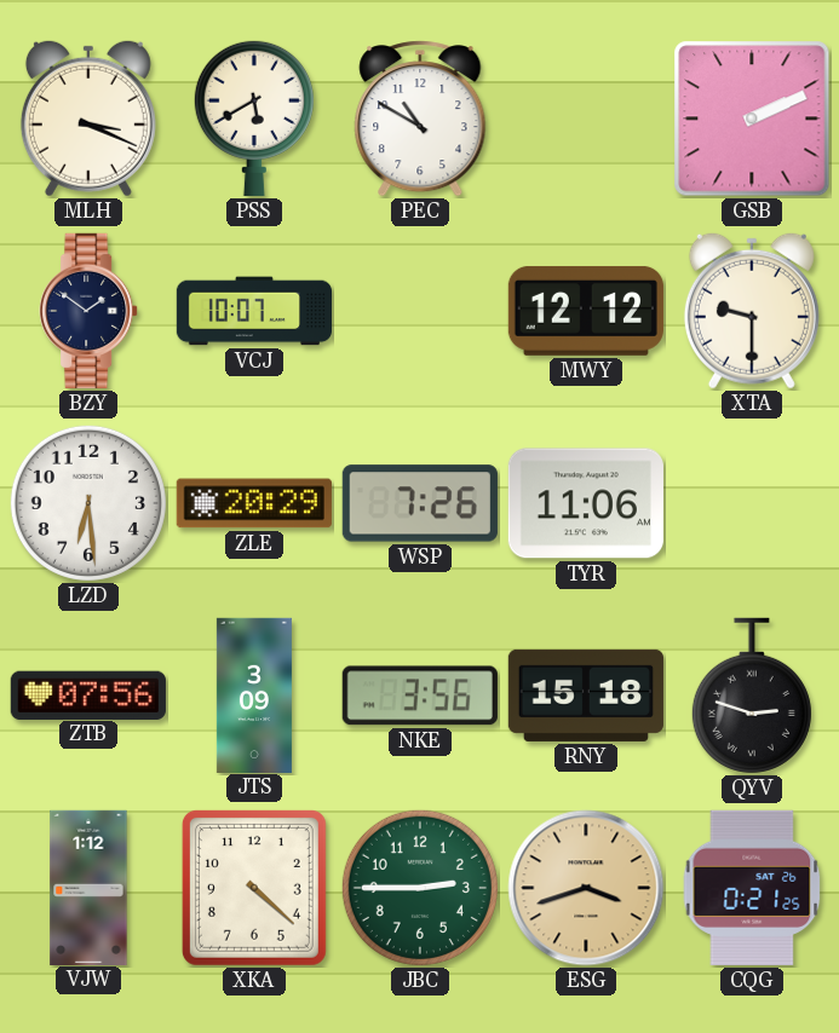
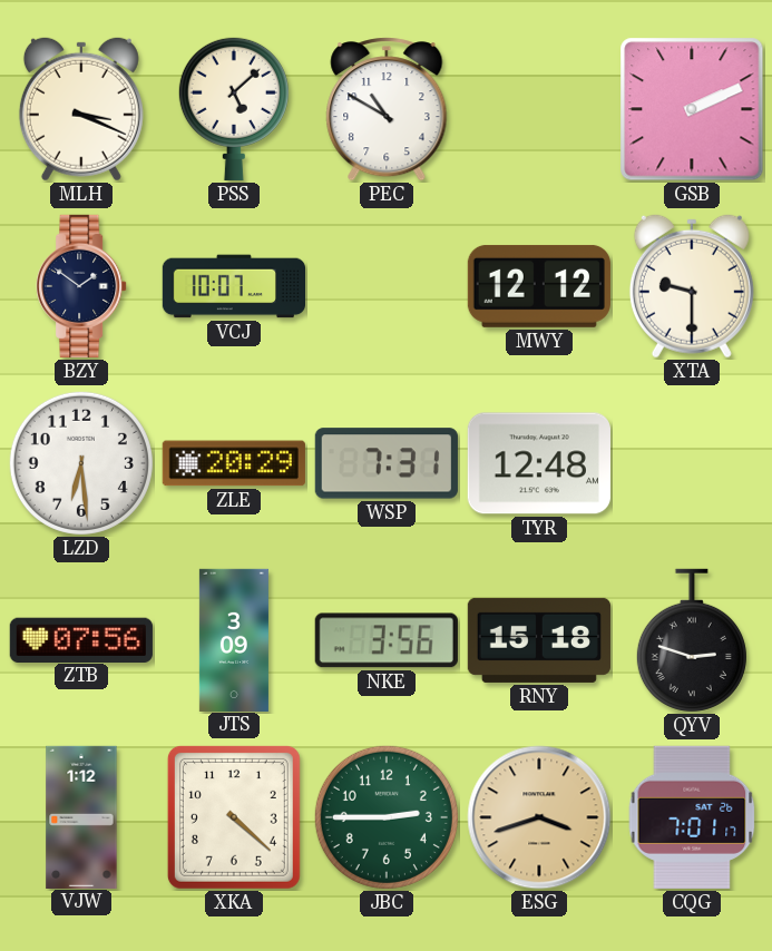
PSS: 5:40 -> 5:08 (234, 108)
WSP: 7:26 -> 7:31 (387, 463)
TYR: 11:06 -> 12:48 (539, 463)
CQG: 0:21 -> 7:01 (692, 817)
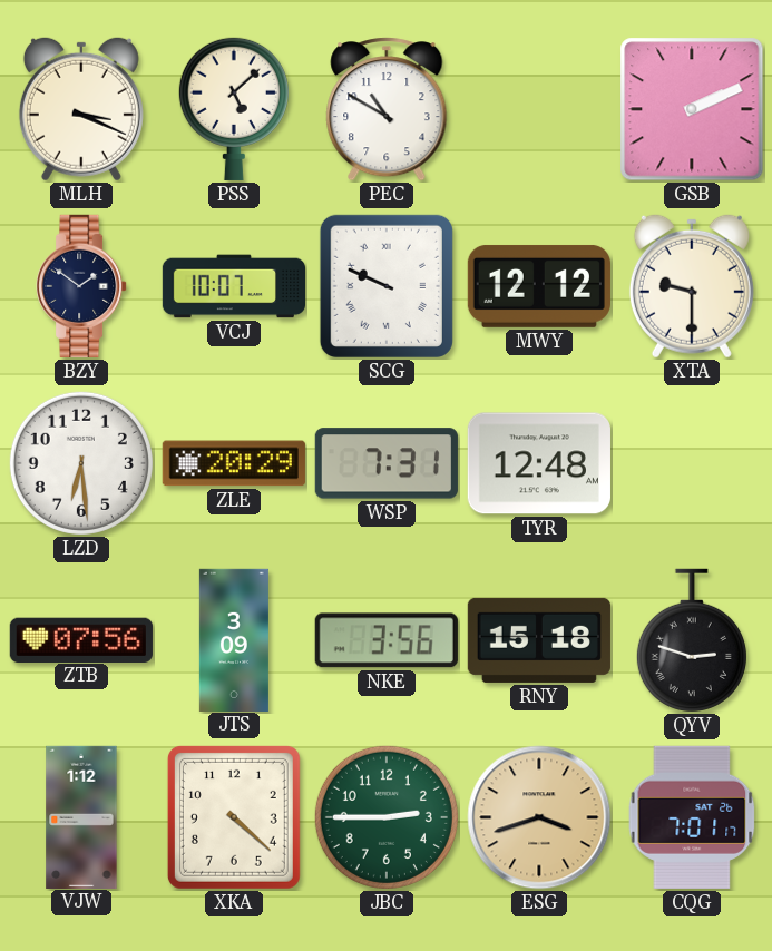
SCG: none -> 9:49 (387, 286)
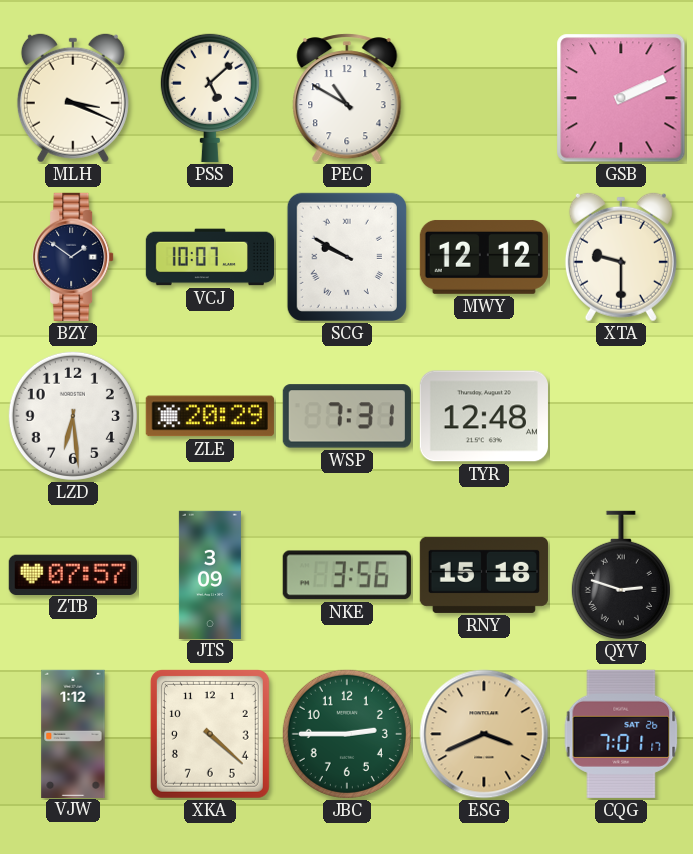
SCG: 9:49 -> 9:50 (347, 257)
ZTB: 07:56 -> 07:57 (73, 574)
ESG: 3:42 -> 3:41 (484, 734)
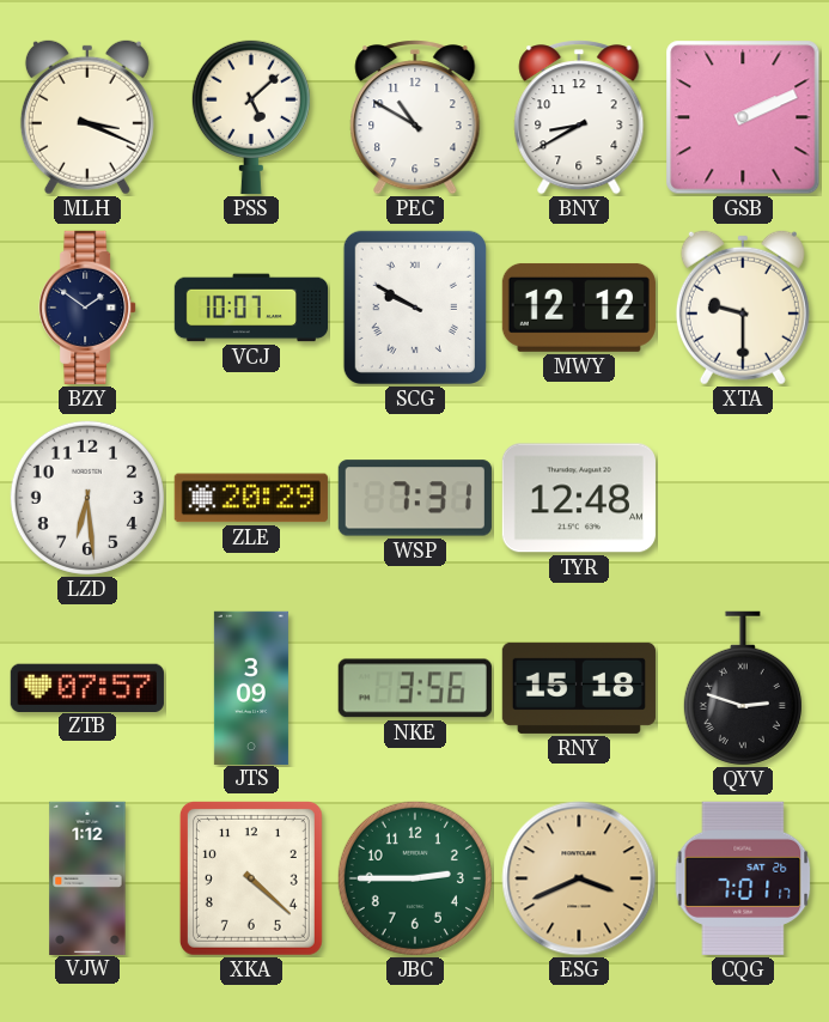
BNY: none -> 8:40 (579, 117)
